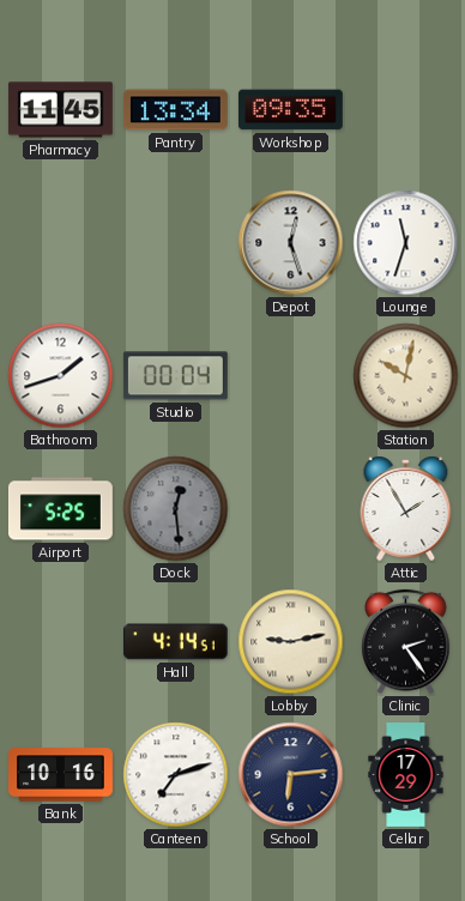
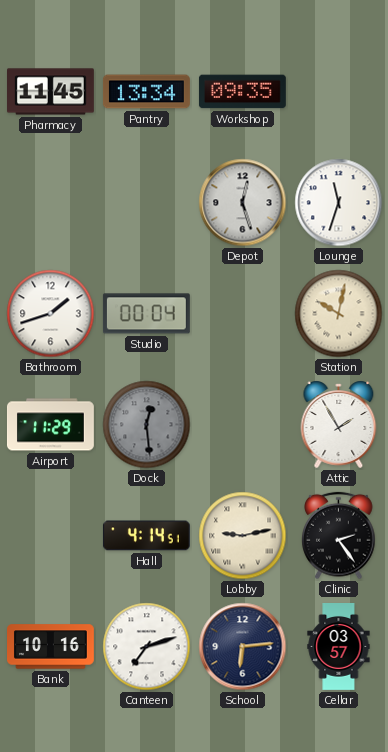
Airport: 5:25 -> 11:29 (50, 425)
Cellar: 17:29 -> 03:57 (339, 647)
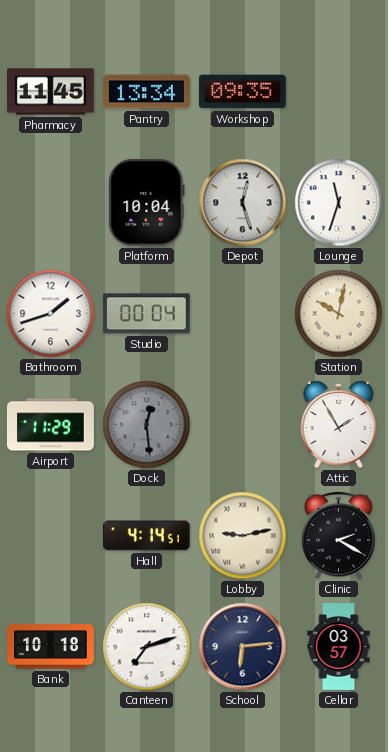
Platform: none -> 10:04 (147, 202)
Clinic: 2:24 -> 2:20 (339, 536)
Bank: 10:16 -> 10:18 (51, 647)
